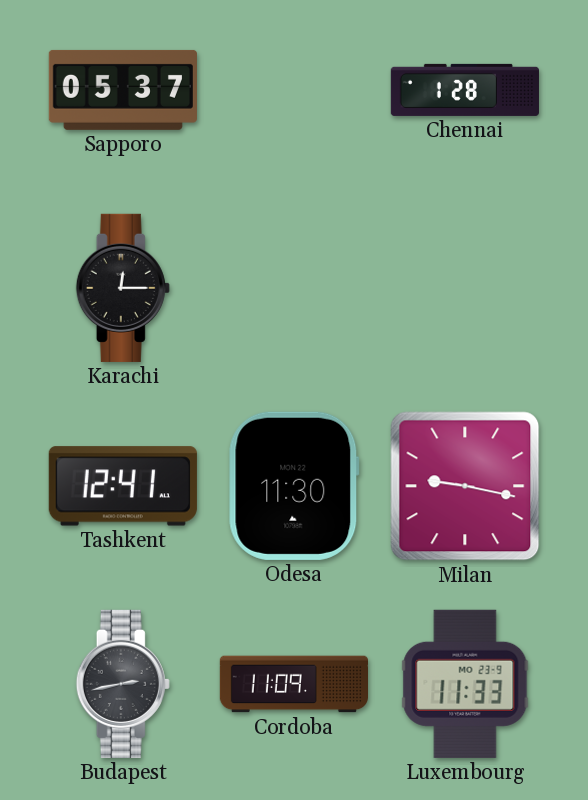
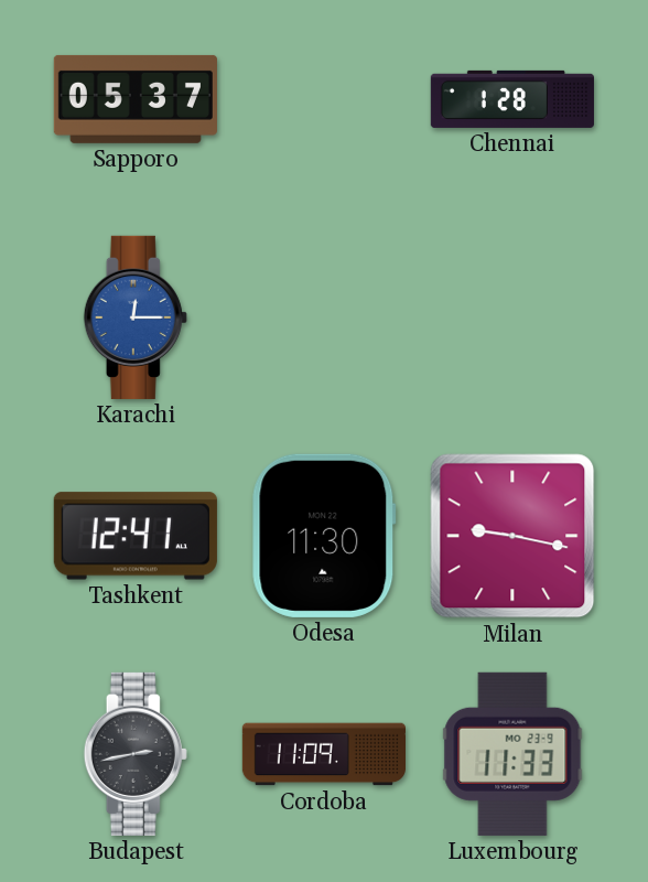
Karachi dial: black -> blue (136, 318)
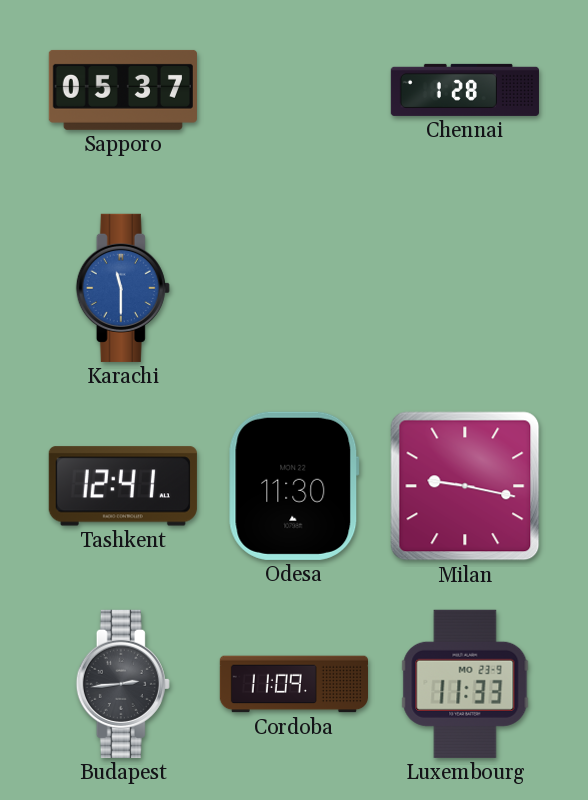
Karachi: 12:15 -> 11:30 (123, 288)
Budapest: 2:43 -> 2:44 (123, 684)
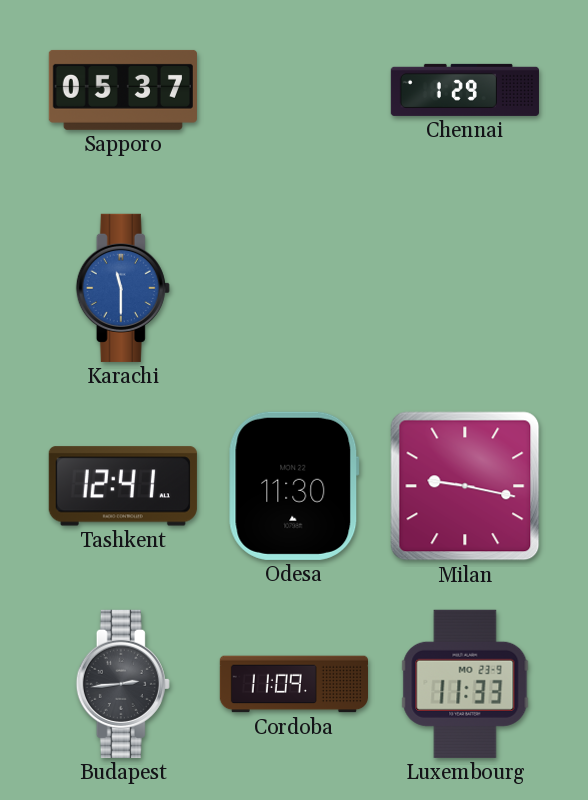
Chennai: 1:28 -> 1:29 (465, 90)
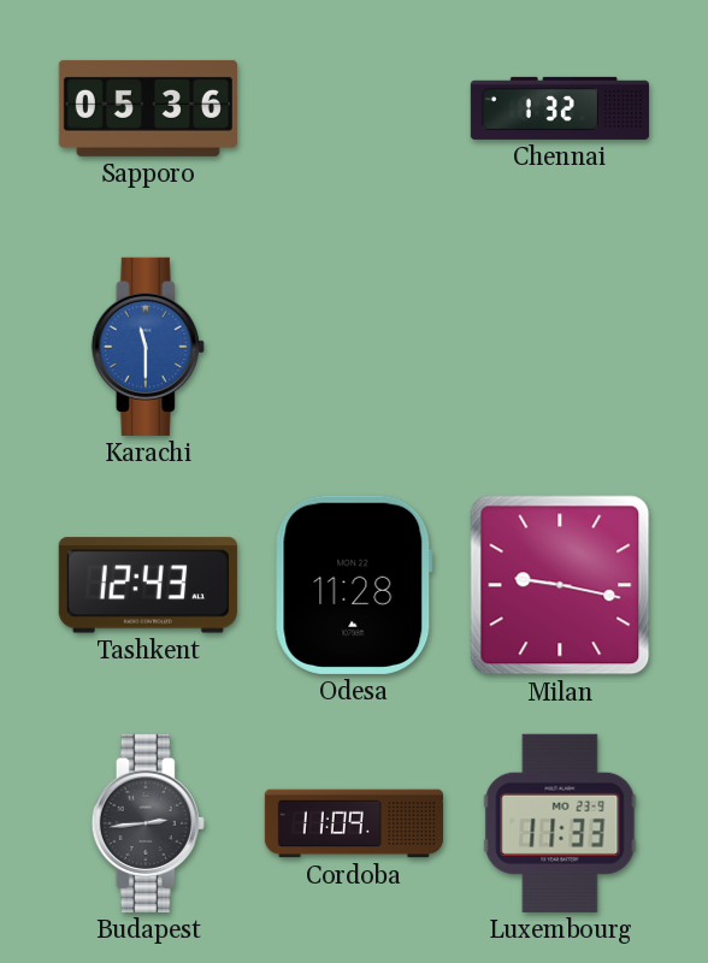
Sapporo: 05:37 -> 05:36 (148, 108)
Chennai: 1:29 -> 1:32 (560, 108)
Tashkent: 12:41 -> 12:43 (148, 585)
Odesa: 11:30 -> 11:28 (354, 585)
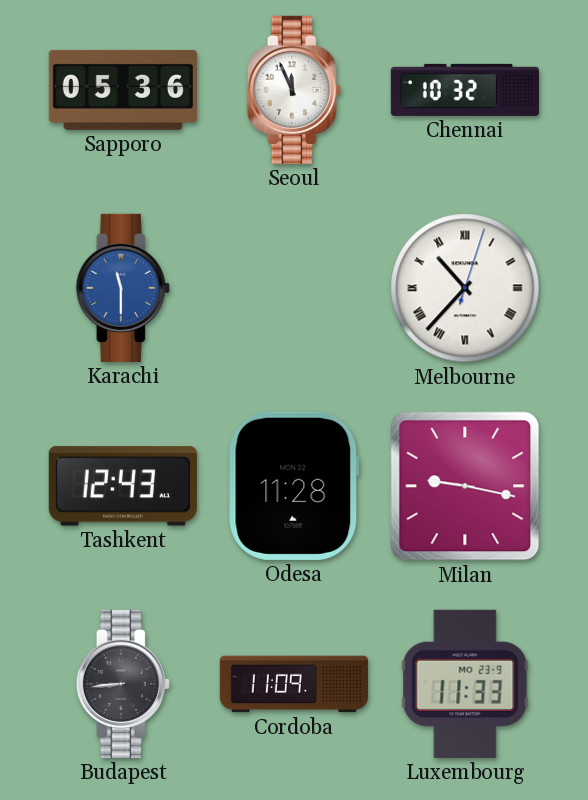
Seoul: none -> 11:56 (294, 90)
Chennai: 1:32 -> 10:32 (465, 90)
Melbourne: none -> 10:37 (465, 288)
Budapest: 2:44 -> 8:44 (123, 684)
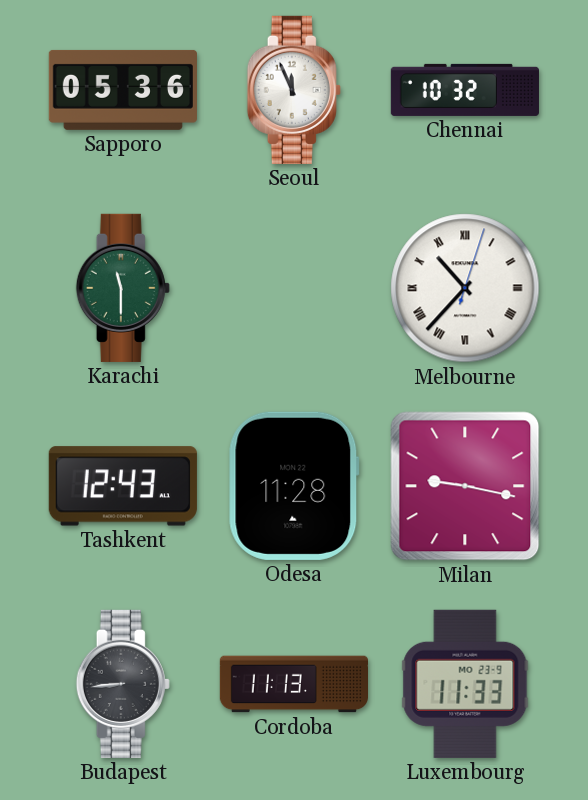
Karachi dial: blue -> green (123, 288)
Cordoba: 11:09 -> 11:13 (293, 684)
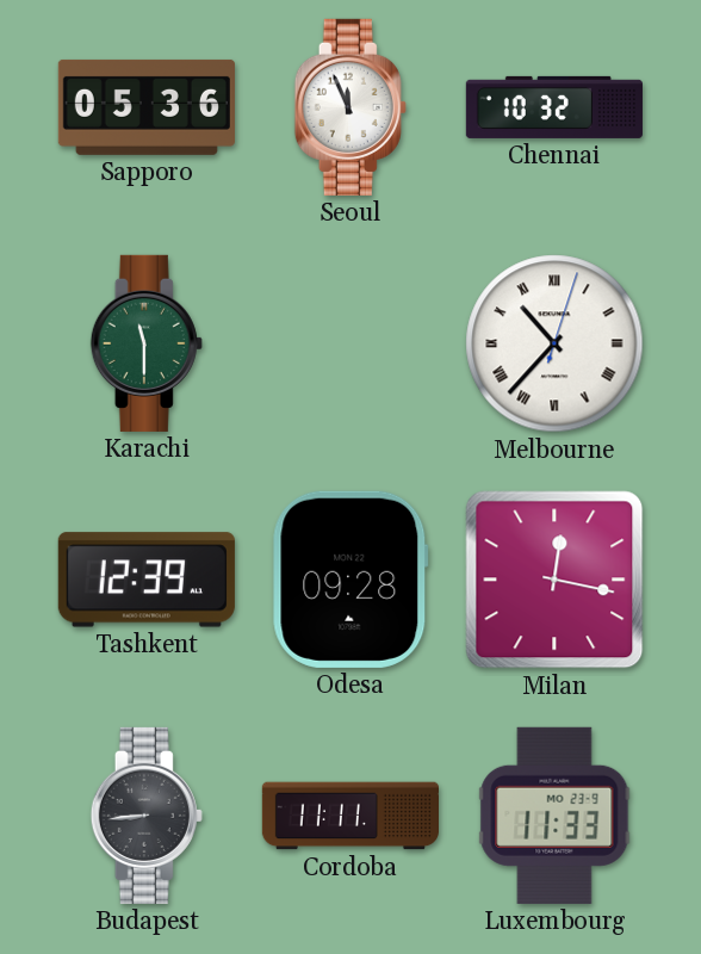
Tashkent: 12:43 -> 12:39 (147, 580)
Odesa: 11:28 -> 09:28 (350, 580)
Milan: 9:17 -> 12:17 (554, 580)
Cordoba: 11:13 -> 11:11 (349, 816)
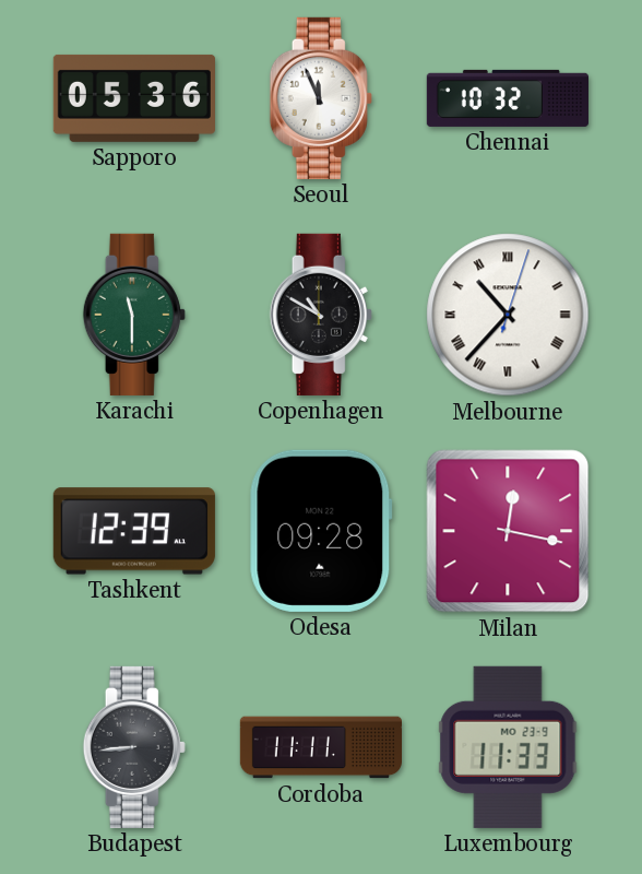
Copenhagen: none -> 10:50 (321, 315)
